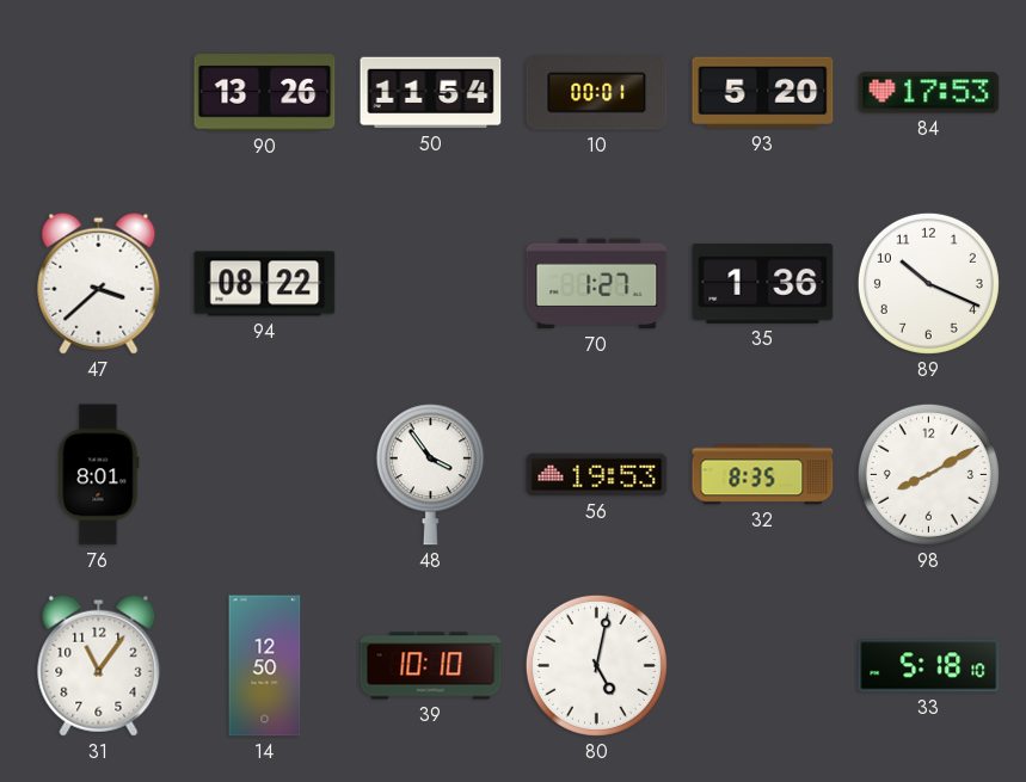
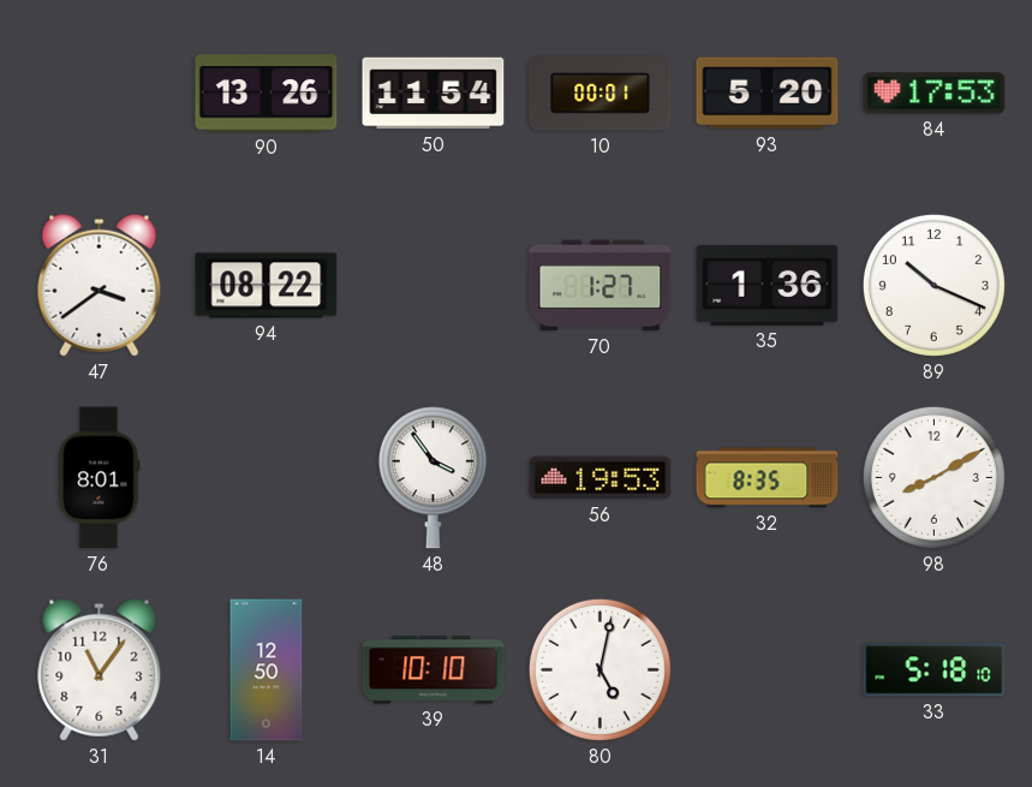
47: 3:38 -> 3:39 (100, 285)
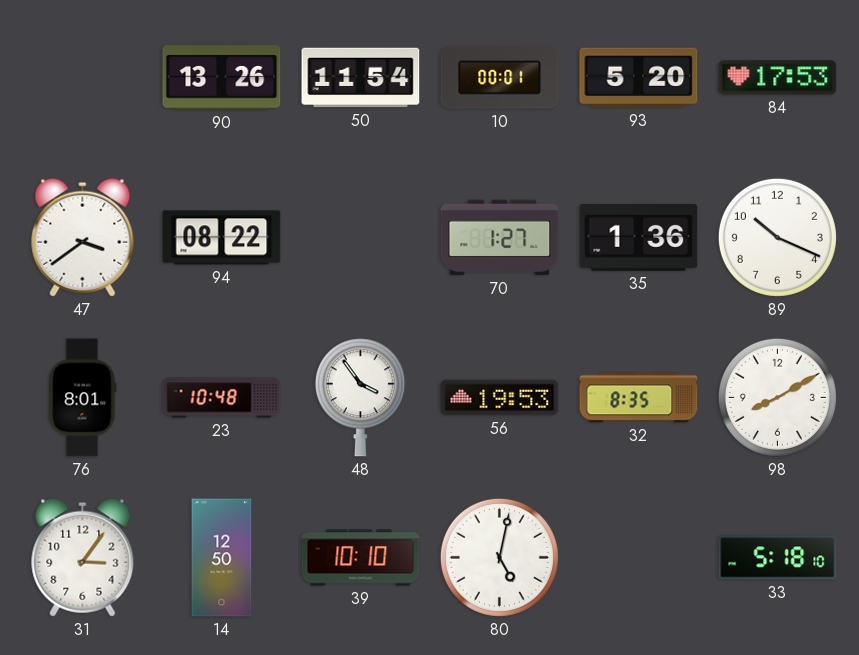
23: none -> 10:48 (222, 398)
31: 11:06 -> 3:06 (83, 557)
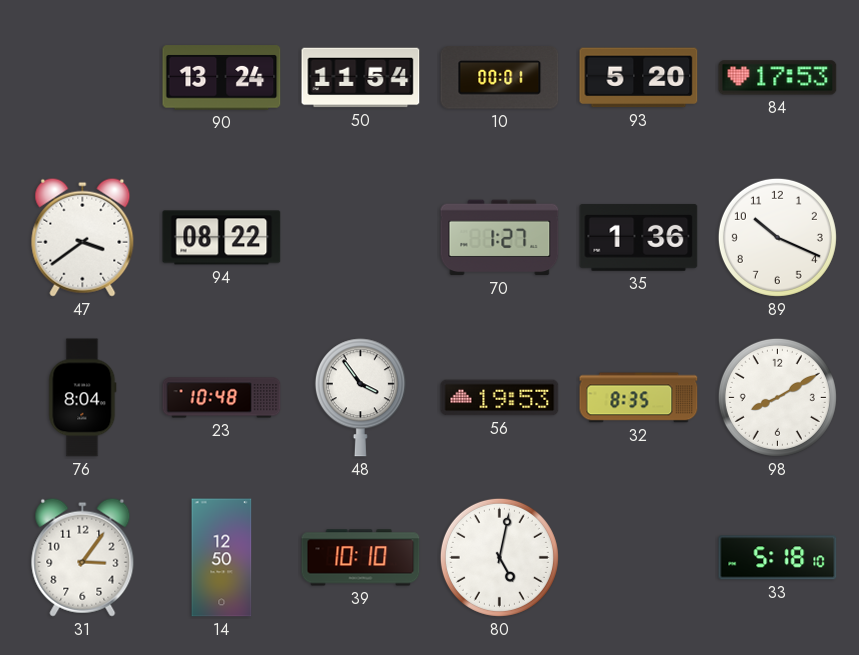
90: 13:26 -> 13:24 (222, 78)
76: 8:01 -> 8:04 (83, 398)
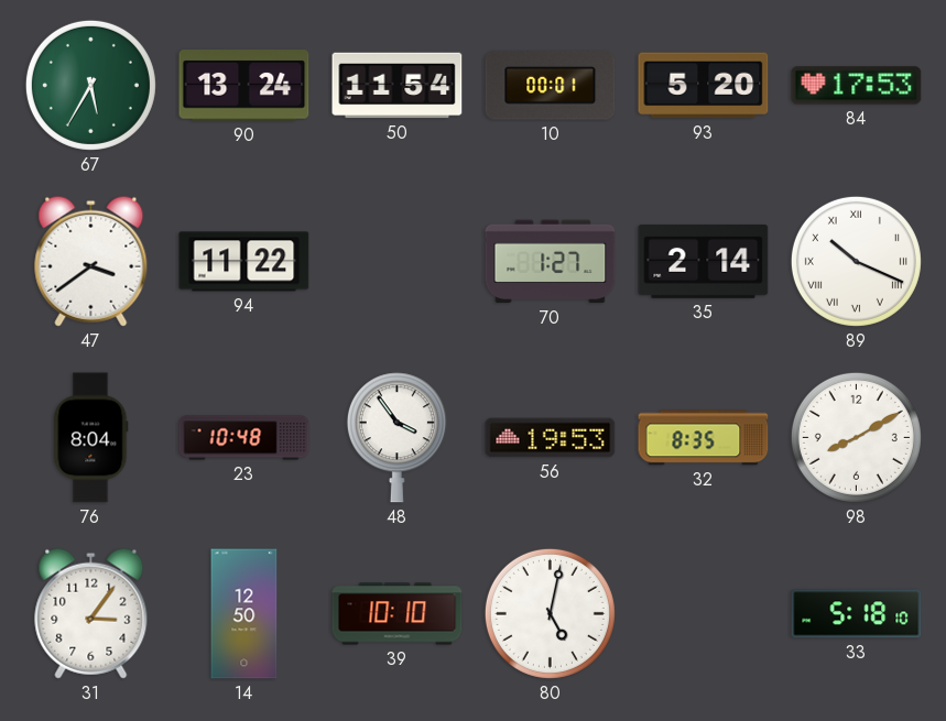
67: none -> 5:35 (90, 85)
94: 08:22 -> 11:22 (244, 262)
35: 1:36 -> 2:14 (704, 261)
89 numerals: Arabic -> Roman (856, 261)
